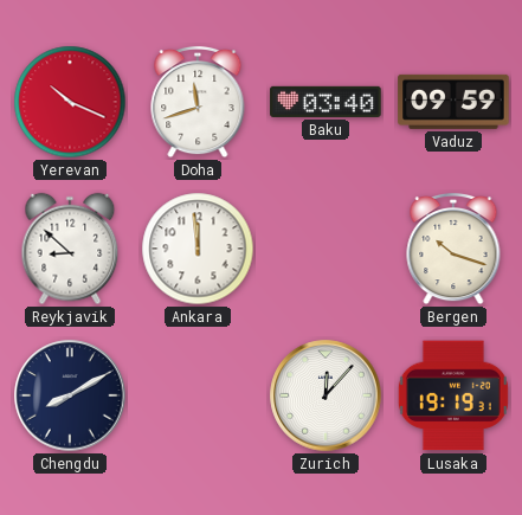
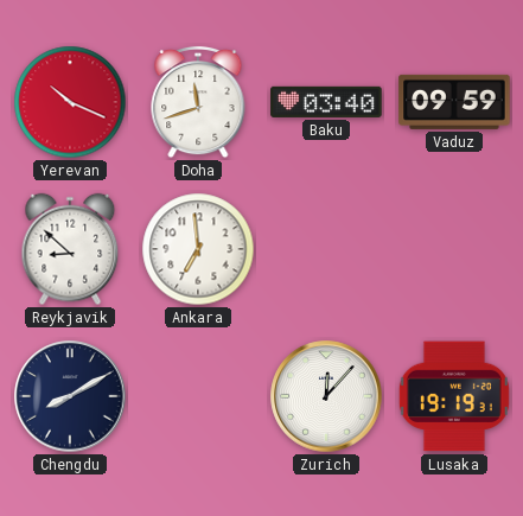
Ankara: 11:59 -> 6:59 (198, 249)
Bergen: 10:18 -> none (453, 249)
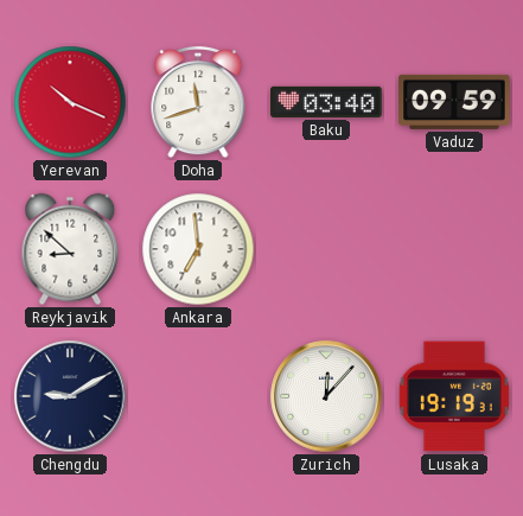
Chengdu: 8:10 -> 9:10 (70, 396)
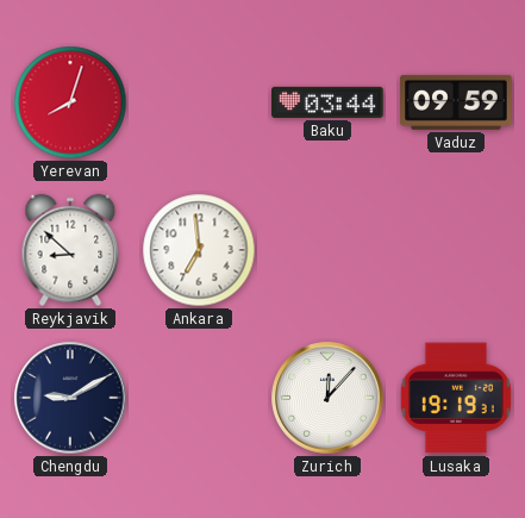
Yerevan: 10:19 -> 8:03 (70, 102)
Doha: 11:42 -> none (198, 102)
Baku: 03:40 -> 03:44 (327, 102)
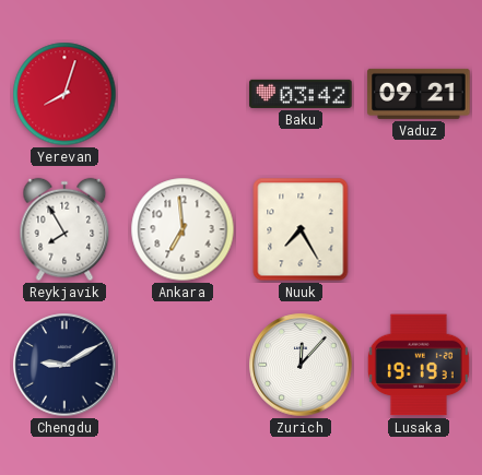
Baku: 03:44 -> 03:42 (301, 94)
Vaduz: 09:59 -> 09:21 (419, 94)
Reykjavik: 8:52 -> 7:55 (64, 229)
Nuuk: none -> 7:25 (301, 229)
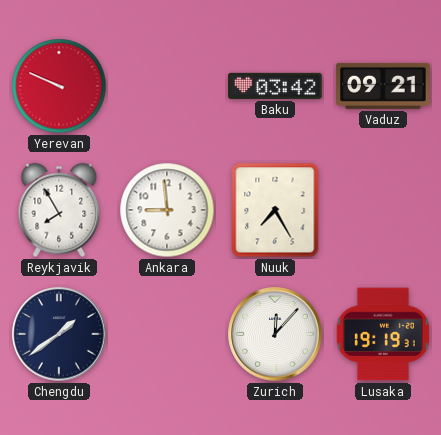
Yerevan: 8:03 -> 9:49 (59, 86)
Ankara: 6:59 -> 8:59 (167, 210)
Chengdu: 9:10 -> 1:39 (59, 334)
